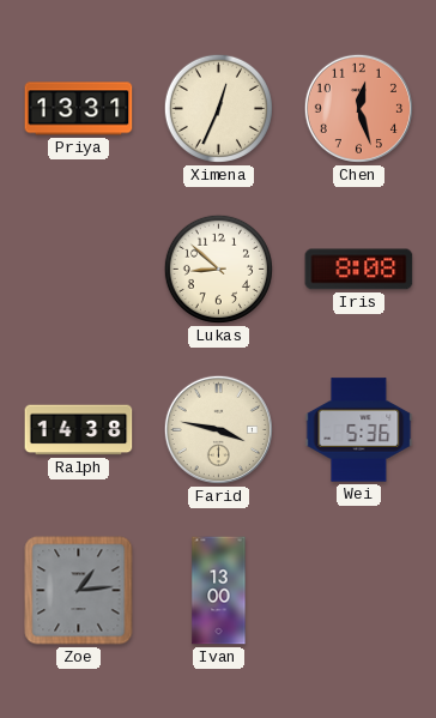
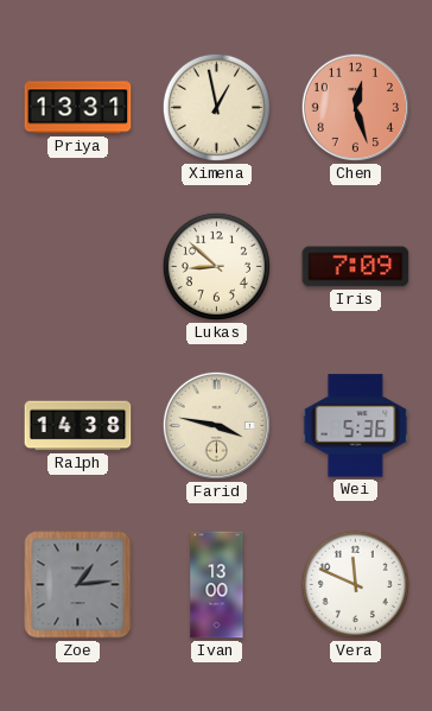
Ximena: 12:34 -> 12:58 (216, 107)
Iris: 8:08 -> 7:09 (356, 267)
Vera: none -> 11:49 (355, 584)
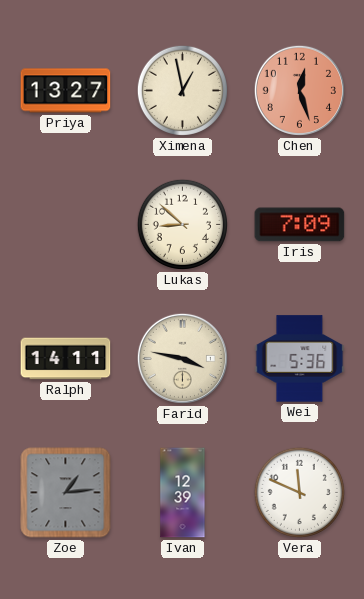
Priya: 13:31 -> 13:27 (66, 91)
Ralph: 14:38 -> 14:11 (66, 359)
Ivan: 13:00 -> 12:39 (183, 493)
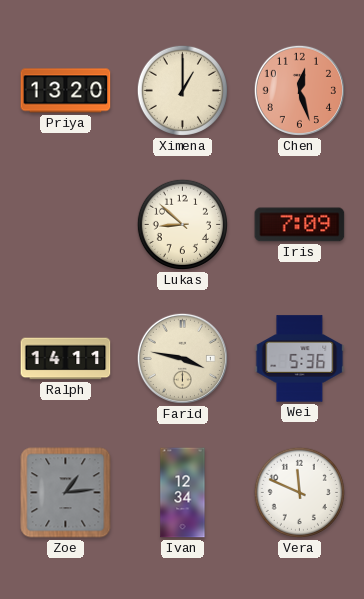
Priya: 13:27 -> 13:20 (66, 91)
Ximena: 12:58 -> 1:00 (182, 90)
Ivan: 12:39 -> 12:34 (183, 493)
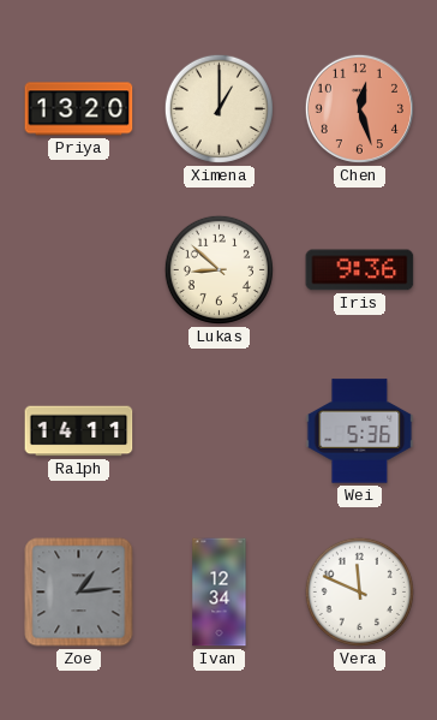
Iris: 7:09 -> 9:36 (360, 270)
Farid: 3:47 -> none (182, 358)
